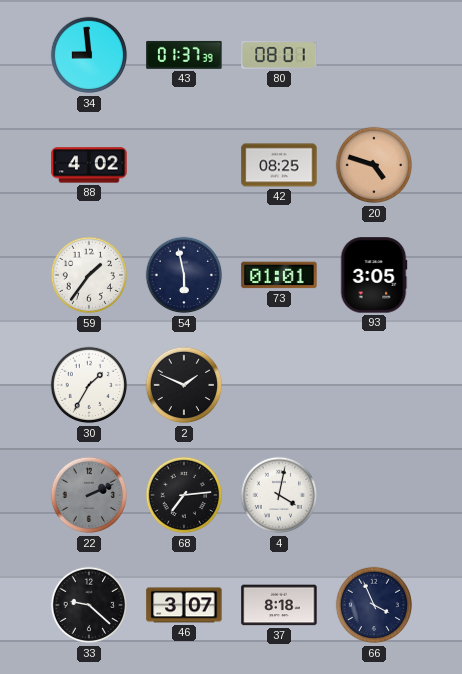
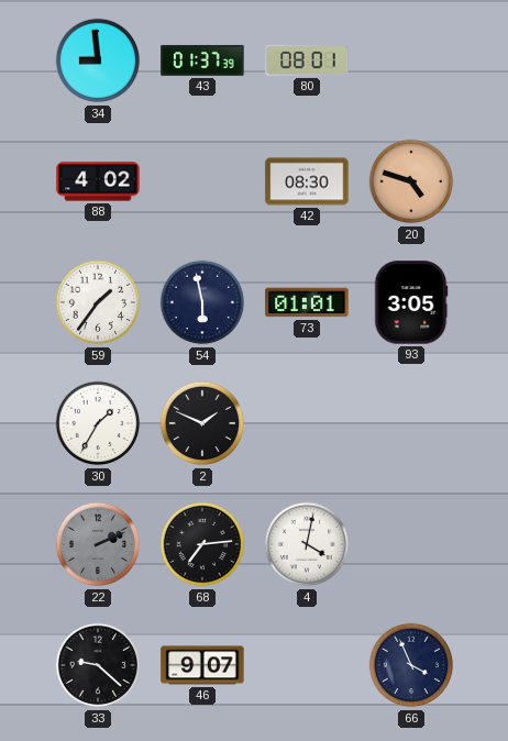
42: 08:25 -> 08:30 (307, 181)
46: 3:07 -> 9:07 (202, 665)
37: 8:18 -> none (279, 605)
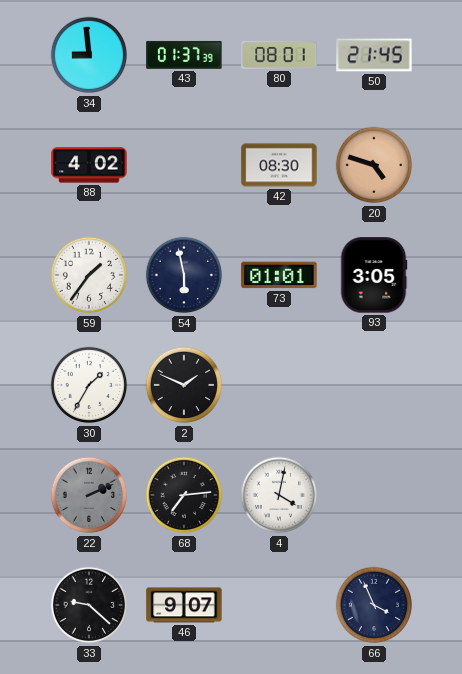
50: none -> 21:45 (374, 55)
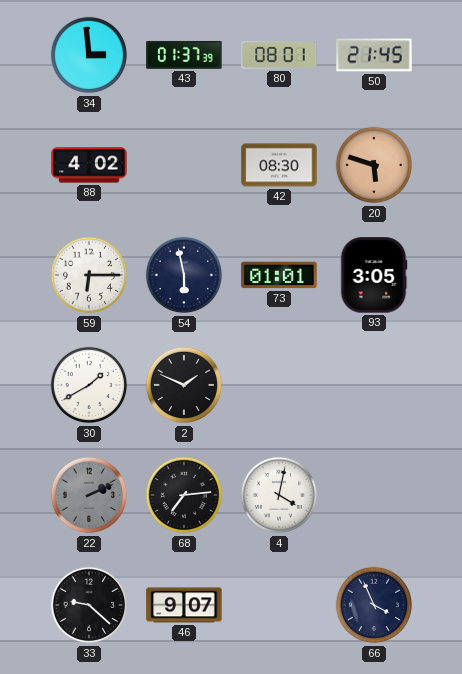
34: 8:59 -> 2:59 (89, 55)
20: 4:48 -> 5:48 (374, 165)
59: 1:36 -> 6:15 (89, 275)
30: 1:35 -> 1:40 (89, 385)
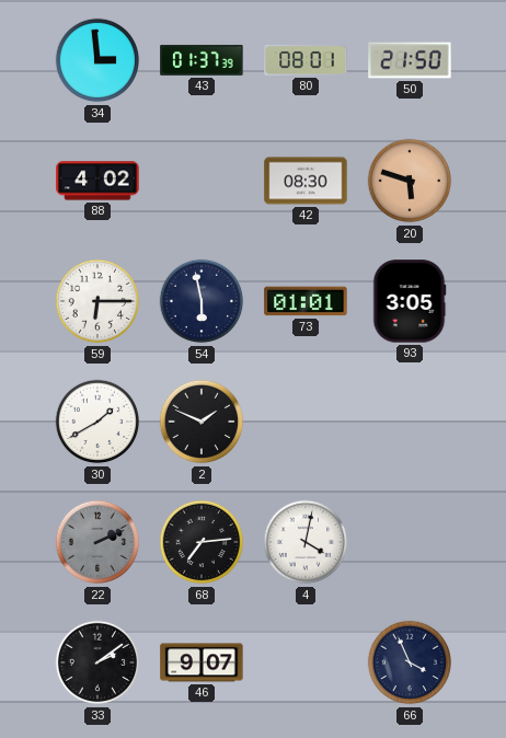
50: 21:45 -> 21:50 (410, 60)
33: 9:22 -> 2:09 (97, 662)
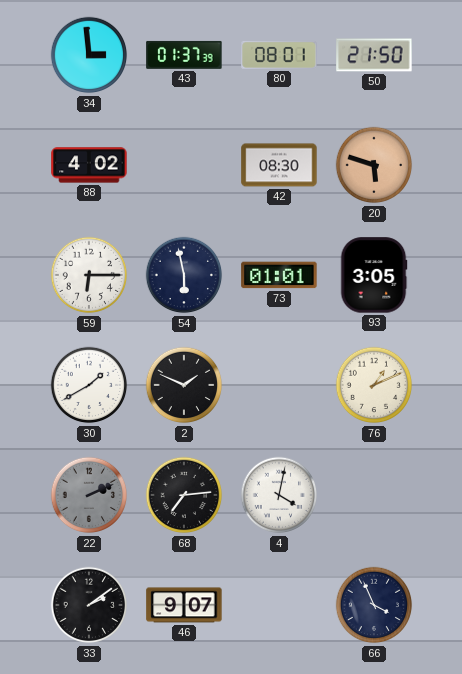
76: none -> 1:11 (374, 385)
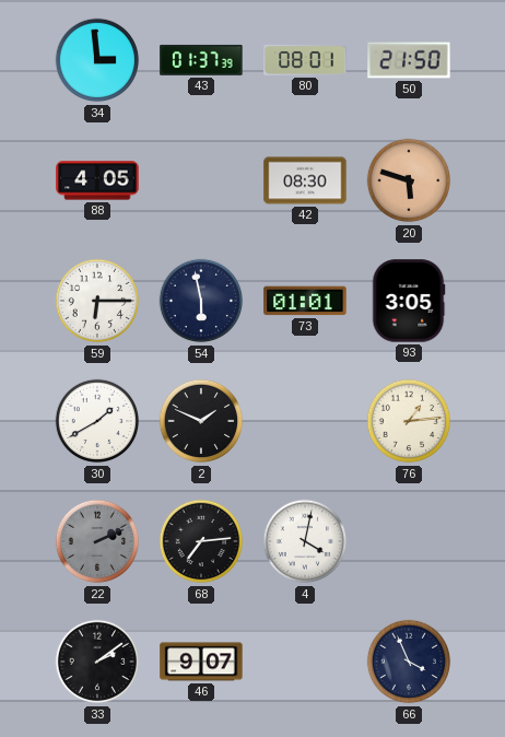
88: 4:02 -> 4:05 (97, 180)
76: 1:11 -> 1:14 (409, 421)
